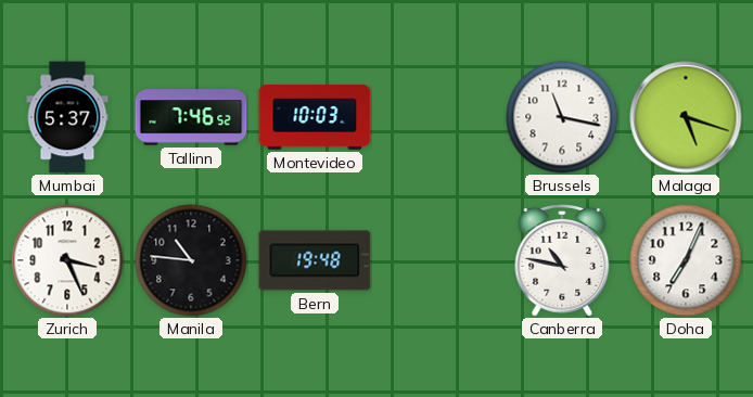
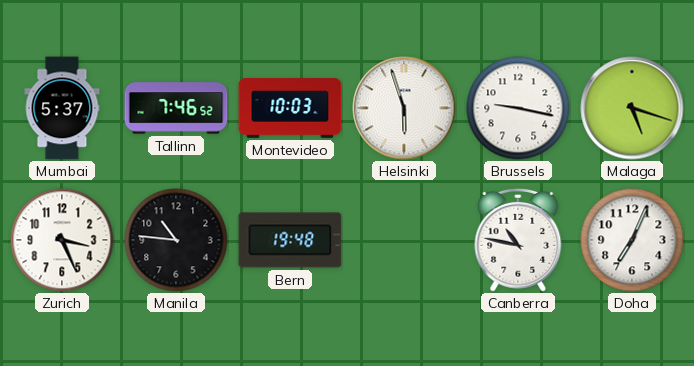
Helsinki: none -> 5:57 (404, 108)
Brussels: 11:17 -> 9:17 (518, 108)
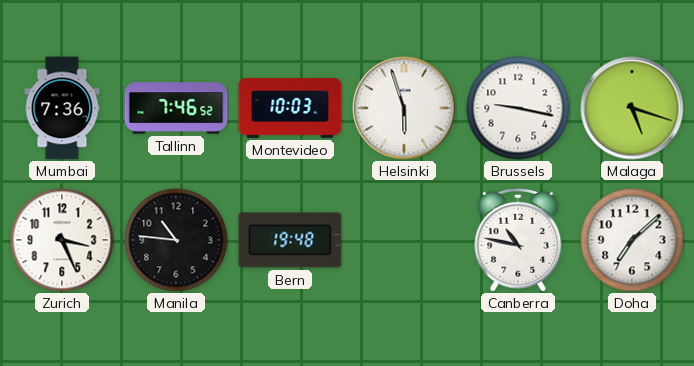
Mumbai: 5:37 -> 7:36 (62, 108)
Doha: 7:04 -> 7:08 (632, 240)
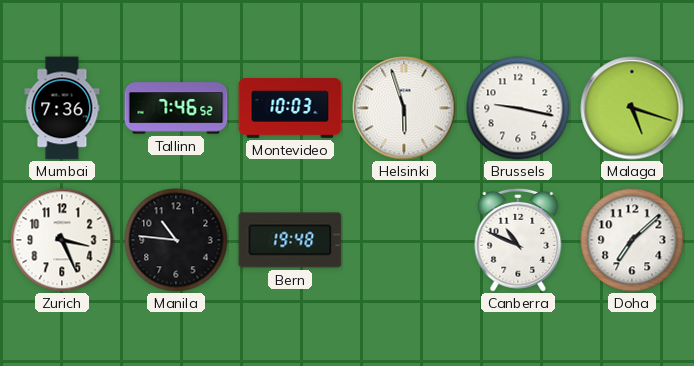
Canberra: 10:47 -> 10:49 (518, 240)
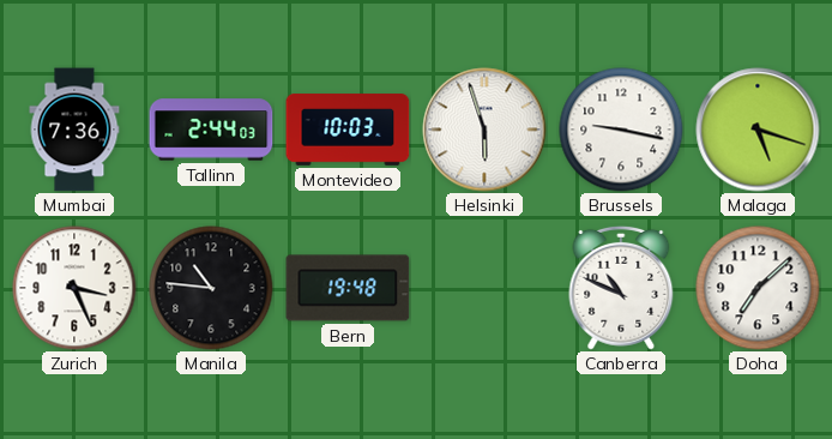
Tallinn: 7:46 -> 2:44 (211, 130)
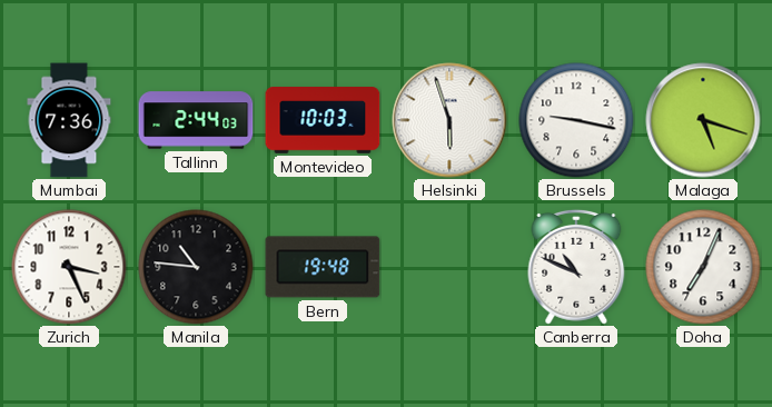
Doha: 7:08 -> 7:04 (703, 267)
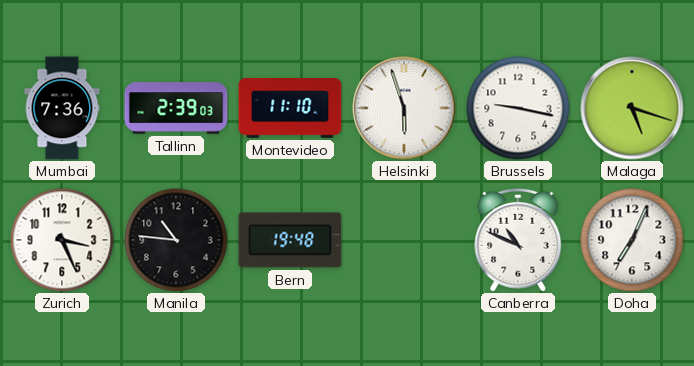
Tallinn: 2:44 -> 2:39 (176, 108)
Montevideo: 10:03 -> 11:10 (290, 108)
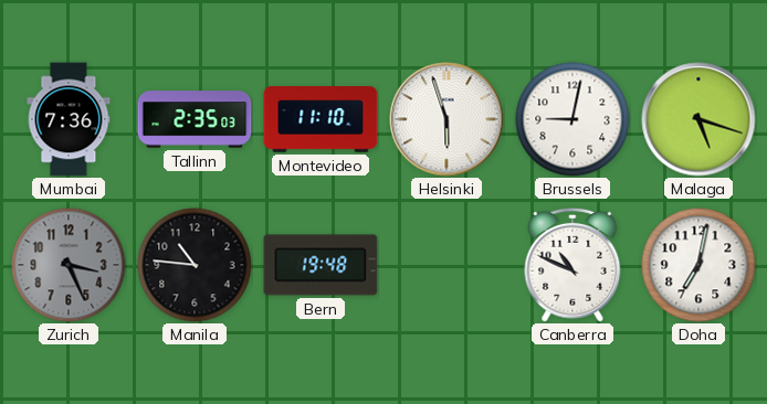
Tallinn: 2:39 -> 2:35 (195, 119)
Brussels: 9:17 -> 9:02 (572, 119)
Zurich dial: white -> grey (69, 265)
Doha: 7:04 -> 7:02 (698, 265)
